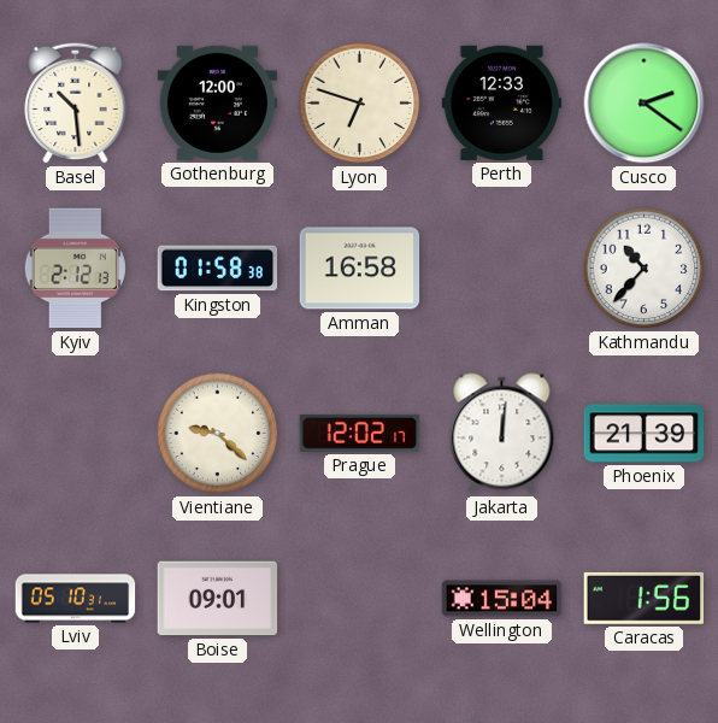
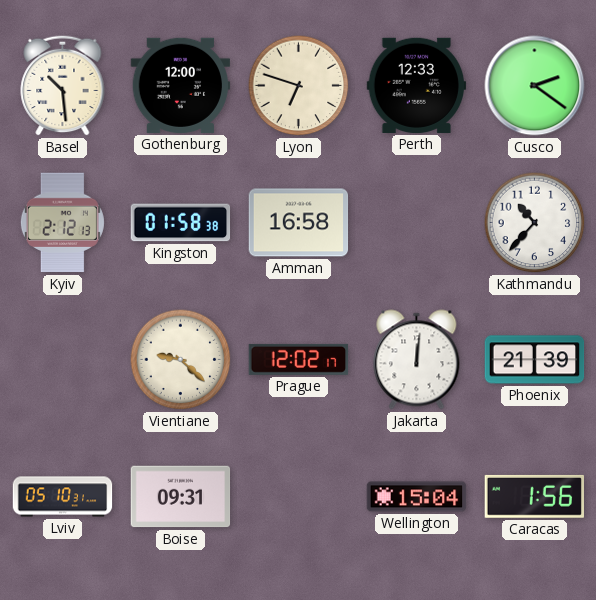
Boise: 09:01 -> 09:31 (181, 497)
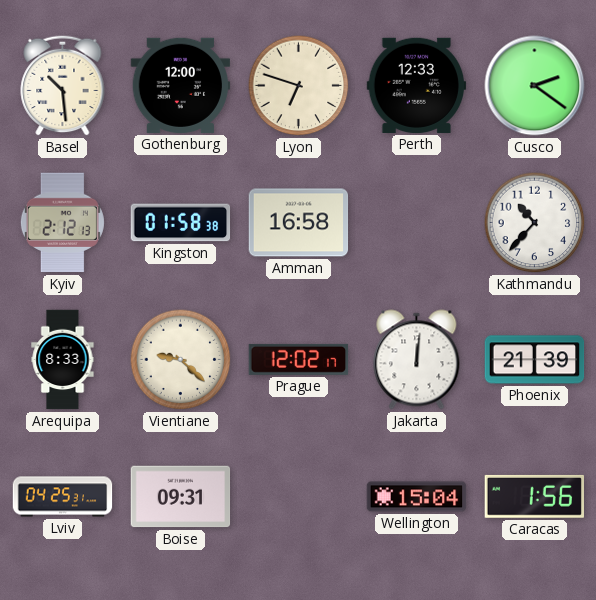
Arequipa: none -> 8:33 (63, 360)
Lviv: 05:10 -> 04:25 (63, 497)
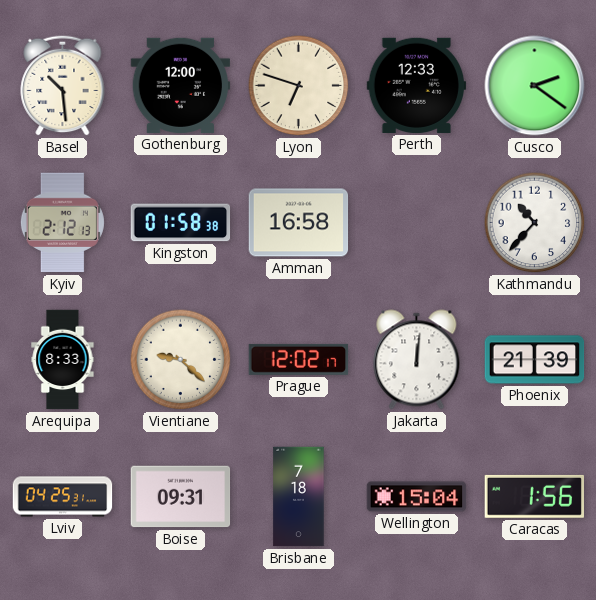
Brisbane: none -> 7:18 (299, 497)
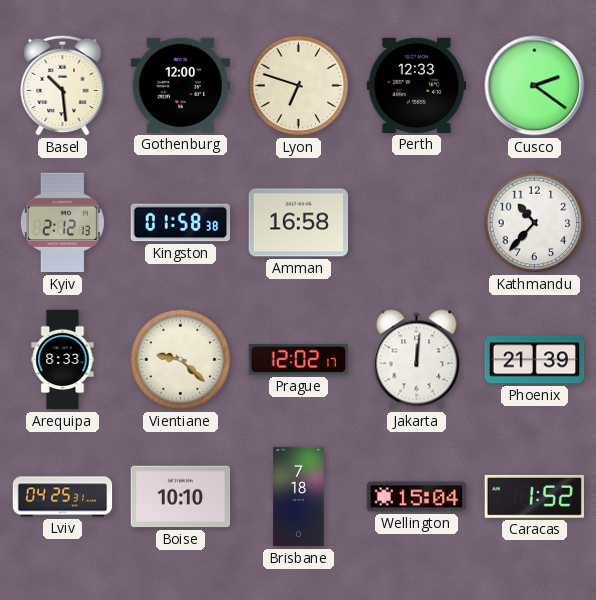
Boise: 09:31 -> 10:10 (181, 497)
Caracas: 1:56 -> 1:52 (534, 496)
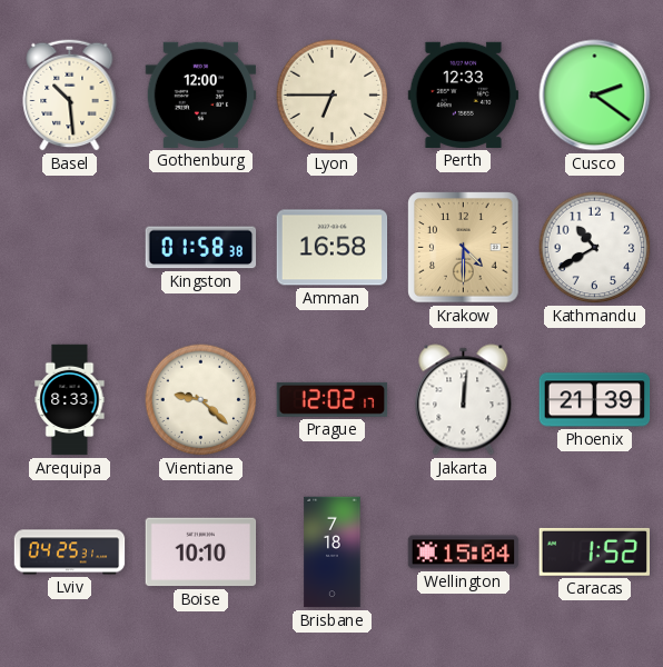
Lyon: 6:48 -> 6:45 (333, 96)
Kyiv: 2:12 -> none (62, 223)
Krakow: none -> 4:30 (464, 248)
Kathmandu: 10:37 -> 10:40 (595, 248)
